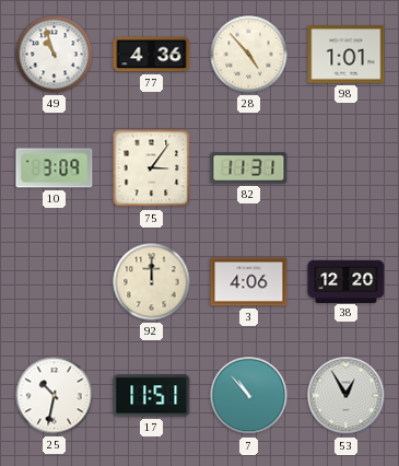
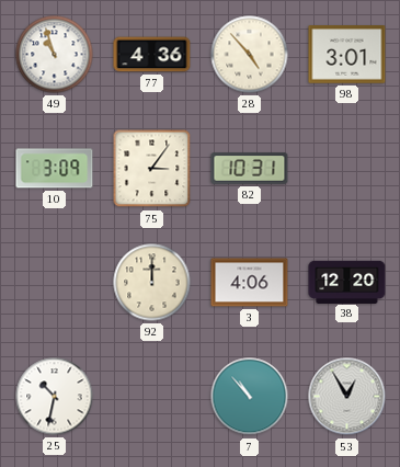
98: 1:01 -> 3:01 (347, 55)
82: 11:31 -> 10:31 (250, 169)
17: 11:51 -> none (152, 396)
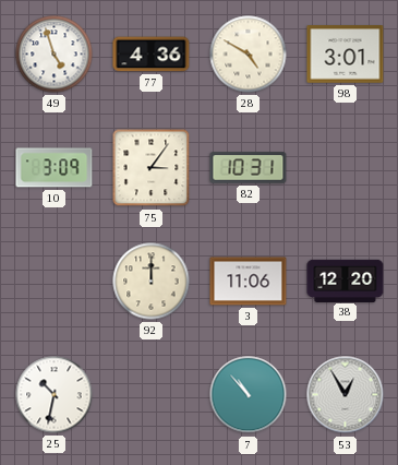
49: 10:57 -> 4:57 (55, 55)
28: 4:53 -> 4:50 (249, 55)
3: 4:06 -> 11:06 (249, 282)
